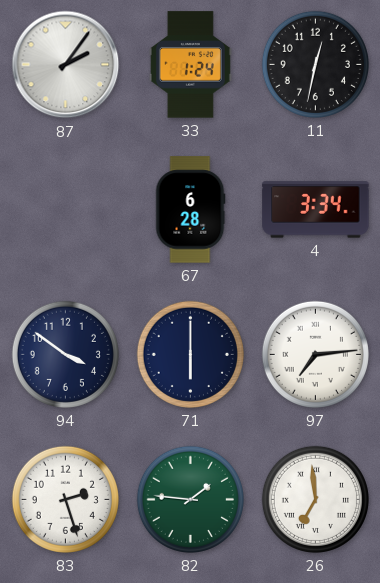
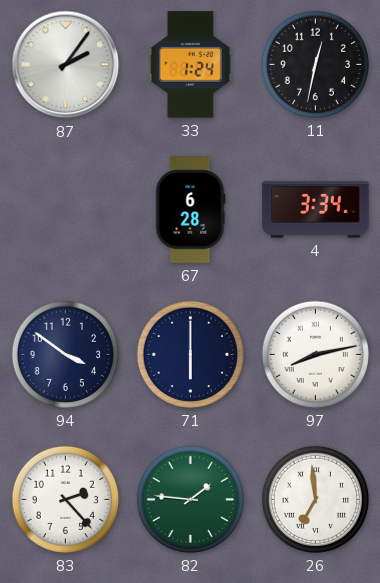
97: 7:14 -> 8:13 (315, 354)
83: 2:27 -> 2:23 (65, 499)
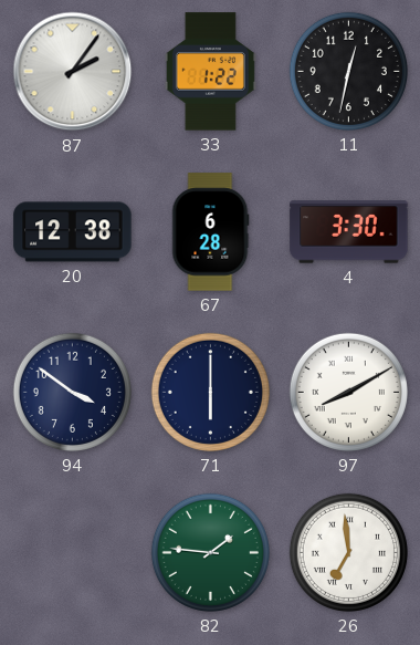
33: 1:24 -> 1:22 (210, 72)
20: none -> 12:38 (73, 232)
4: 3:34 -> 3:30 (349, 232)
97: 8:13 -> 8:10 (348, 392)
83: 2:23 -> none (65, 499)
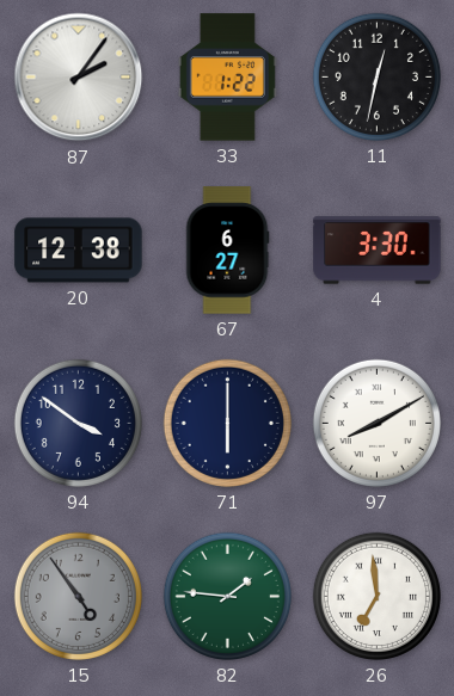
67: 6:28 -> 6:27 (227, 251)
15: none -> 4:54 (78, 596)
